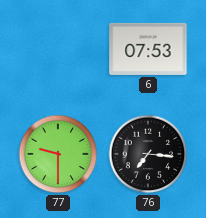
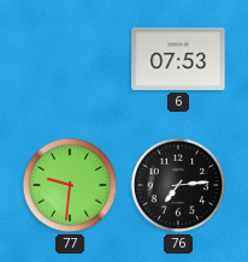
77: 9:30 -> 9:31 (70, 185)
76: 7:16 -> 7:14 (178, 185)
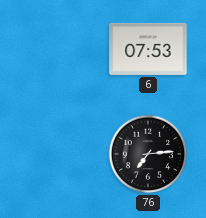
77: 9:31 -> none (70, 185)
